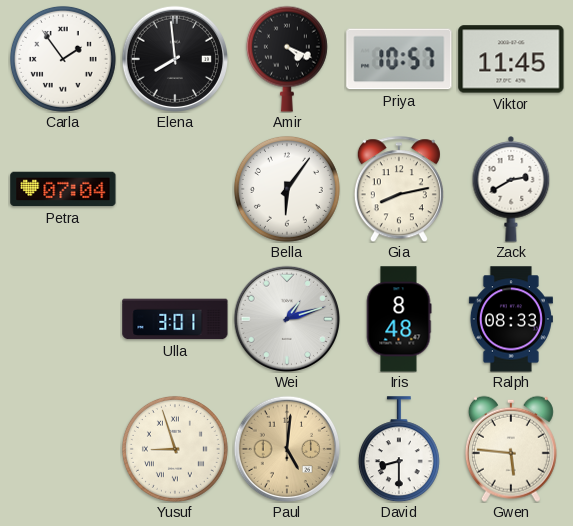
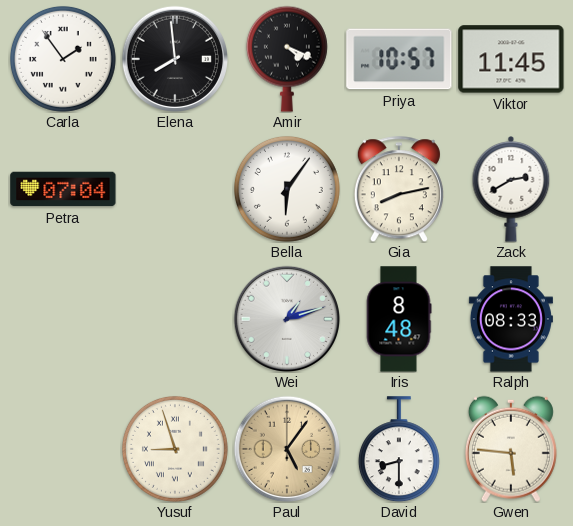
Ulla: 3:01 -> none (175, 319)
Paul: 5:01 -> 5:06 (286, 448)
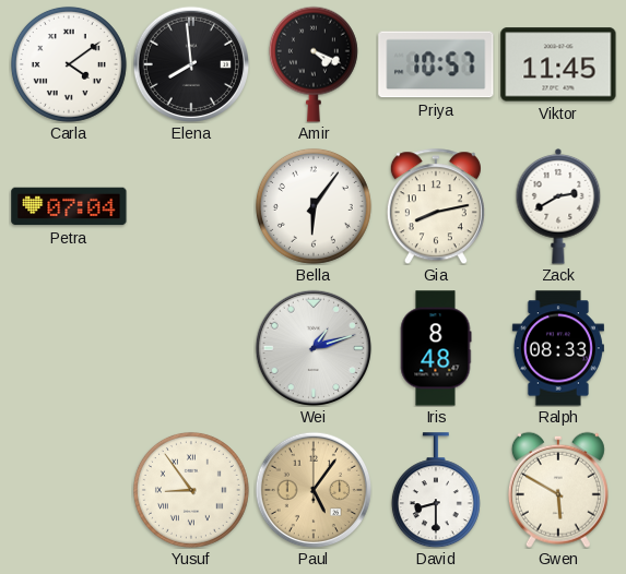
Carla: 1:54 -> 4:09 (69, 64)
Yusuf: 8:57 -> 8:54 (191, 490)
Gwen: 5:46 -> 5:50 (558, 490)
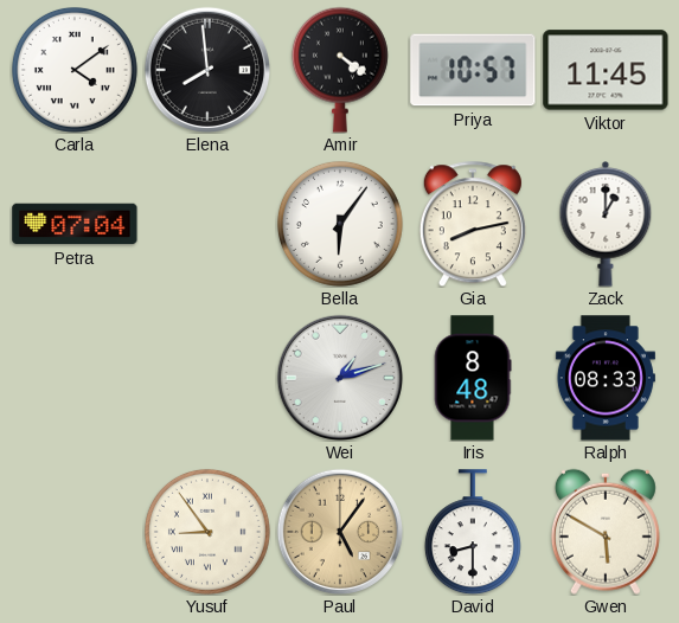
Amir: 4:19 -> 4:21 (340, 70)
Zack: 2:40 -> 1:00 (606, 225)
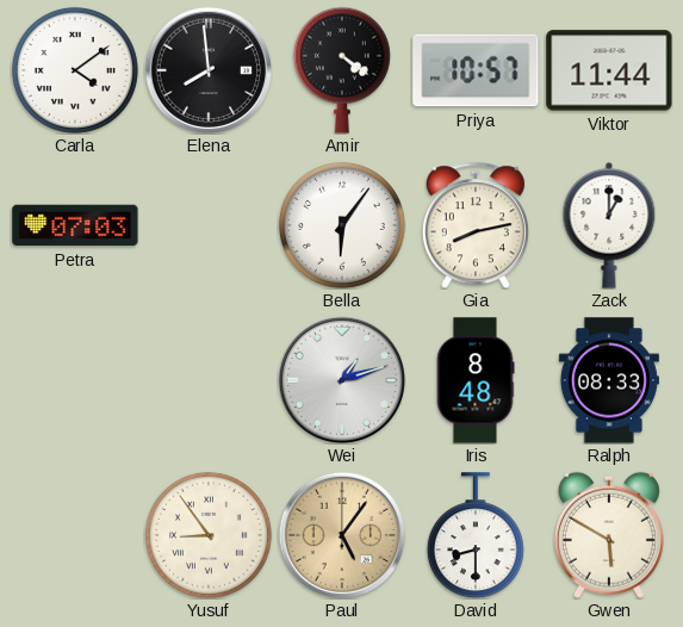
Viktor: 11:45 -> 11:44 (609, 70)
Petra: 07:04 -> 07:03 (75, 225)
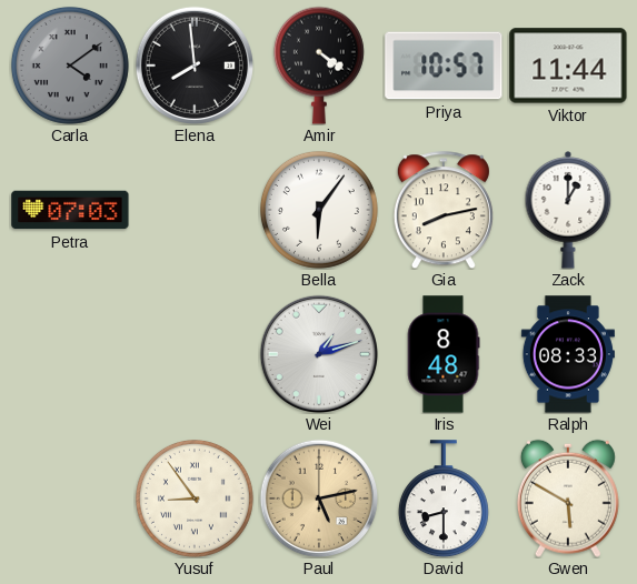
Carla dial: white -> grey (70, 66)
Paul: 5:06 -> 5:13 (318, 497)
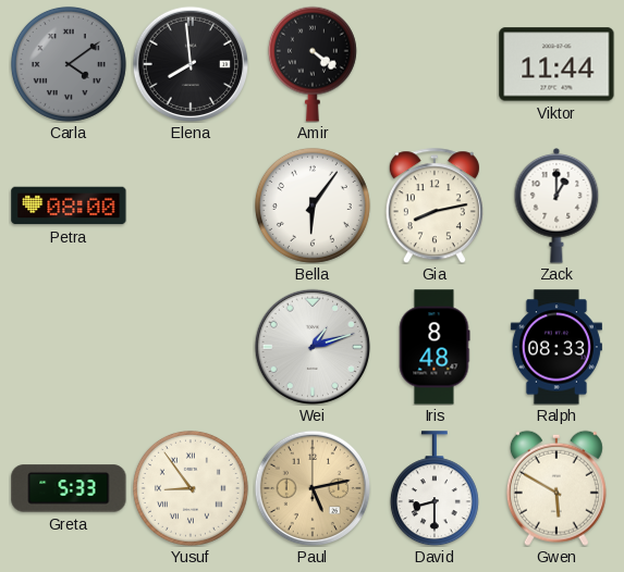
Priya: 10:57 -> none (444, 66)
Petra: 07:03 -> 08:00 (69, 206)
Greta: none -> 5:33 (69, 488)
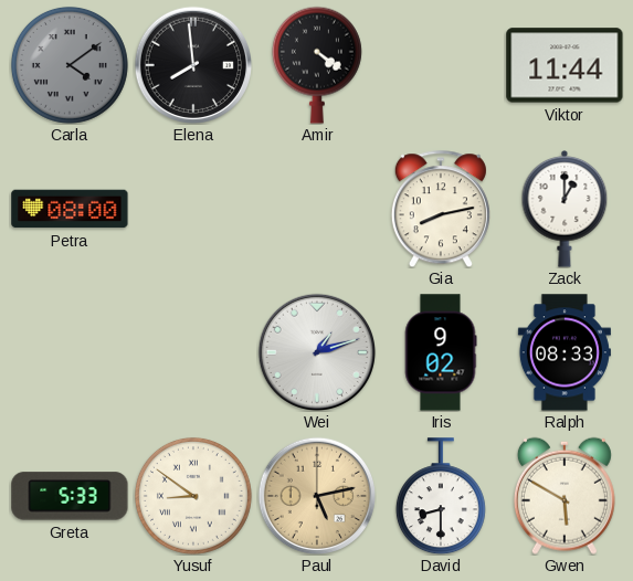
Bella: 6:06 -> none (313, 206)
Iris: 8:48 -> 9:02 (441, 352)
Yusuf: 8:54 -> 8:51 (193, 496)
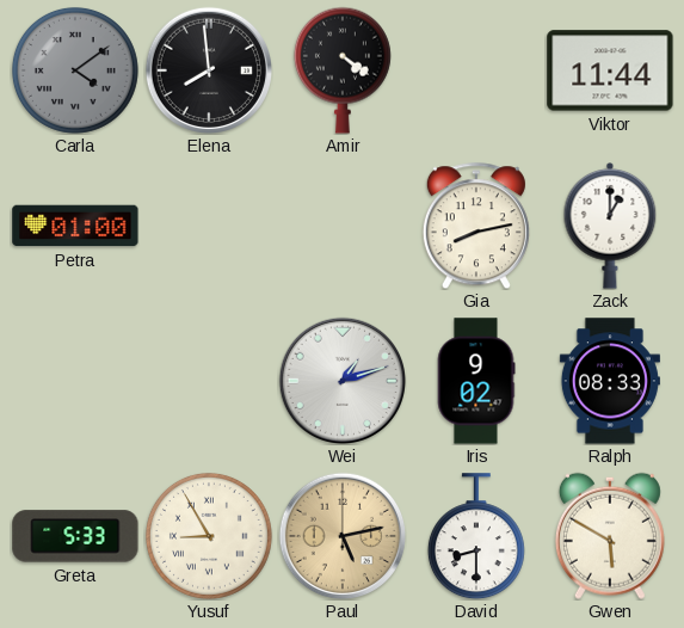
Petra: 08:00 -> 01:00 (75, 226)
Yusuf: 8:51 -> 8:55 (209, 536)
